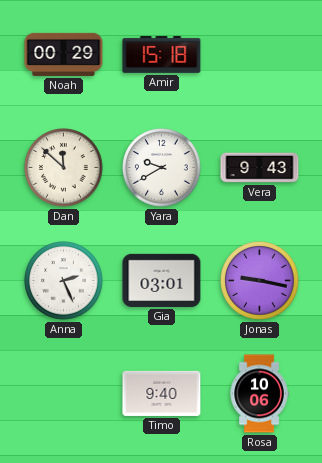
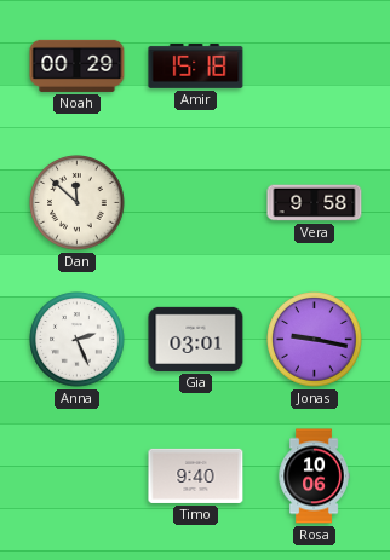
Yara: 9:40 -> none (162, 168)
Vera: 9:43 -> 9:58 (315, 203)
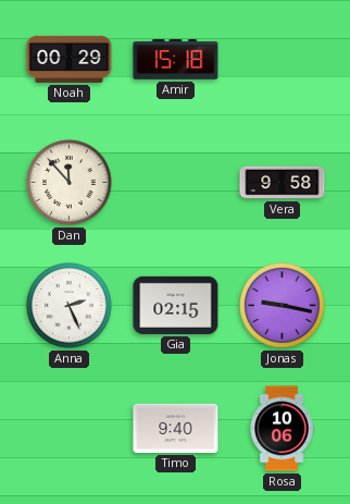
Dan: 11:52 -> 11:53 (70, 183)
Gia: 03:01 -> 02:15 (176, 305)
